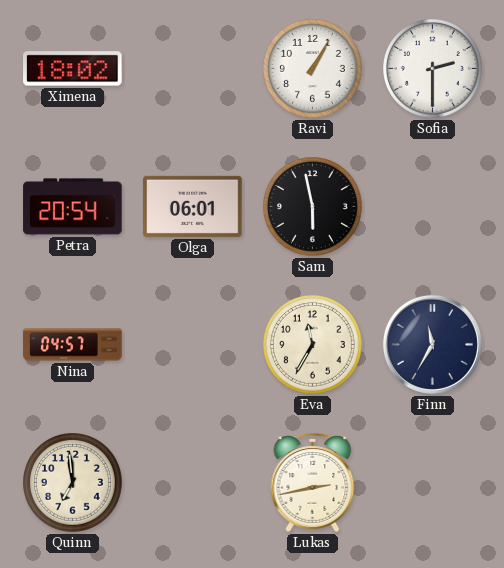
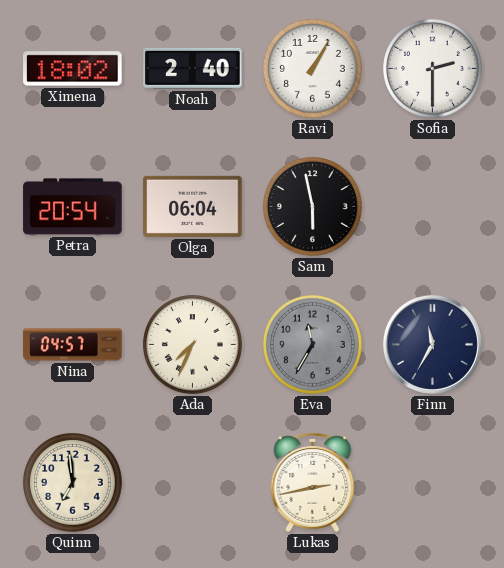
Noah: none -> 2:40 (193, 68)
Olga: 06:01 -> 06:04 (193, 206)
Ada: none -> 7:34 (193, 345)
Eva dial: cream -> grey (313, 345)
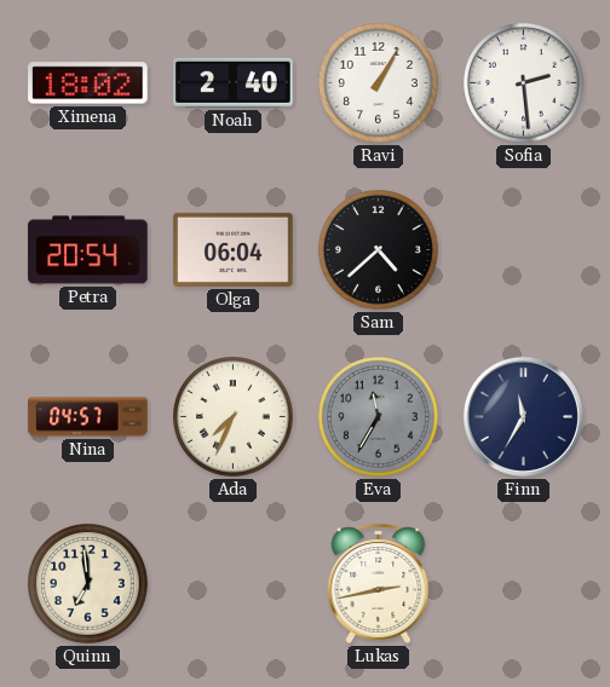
Sofia: 2:30 -> 2:29 (524, 83)
Sam: 5:58 -> 4:38 (379, 250)
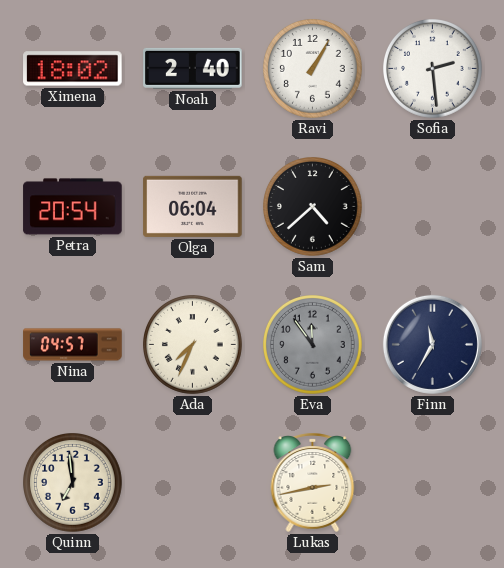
Eva: 11:35 -> 11:54 (313, 345)
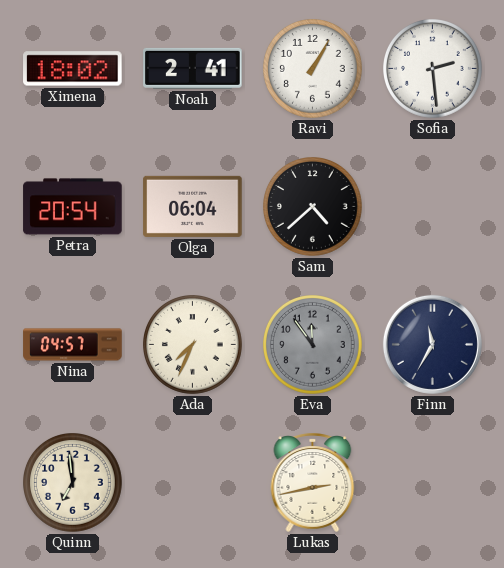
Noah: 2:40 -> 2:41 (193, 68)
